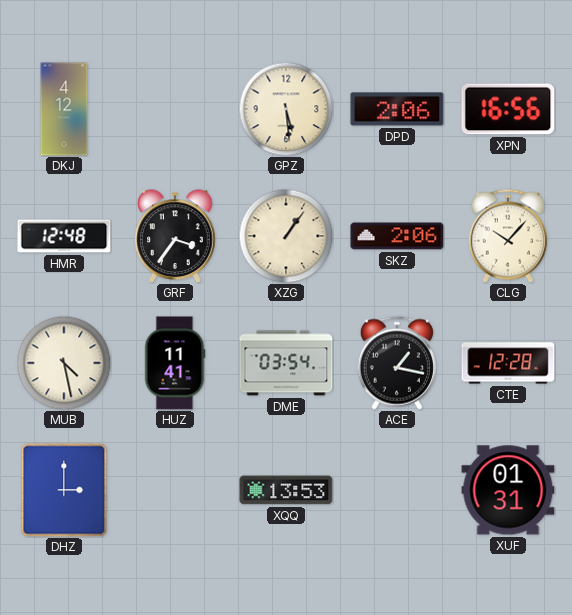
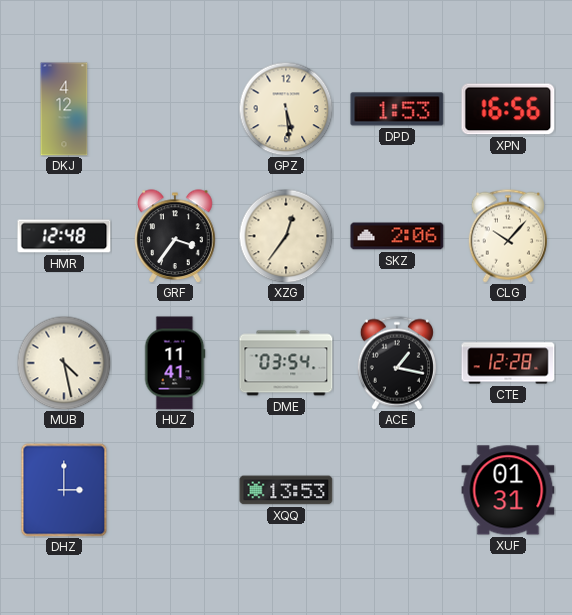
DPD: 2:06 -> 1:53 (397, 109)
XZG: 1:06 -> 12:36 (286, 236)
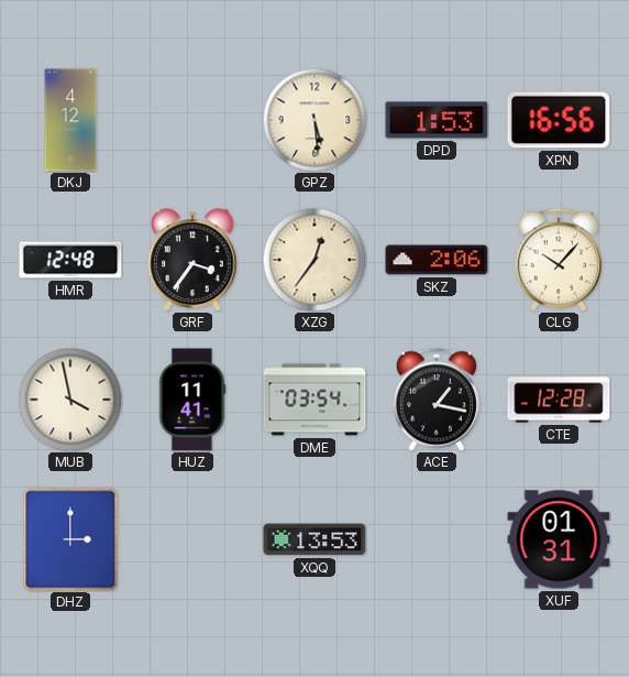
MUB: 4:28 -> 3:58 (70, 400)
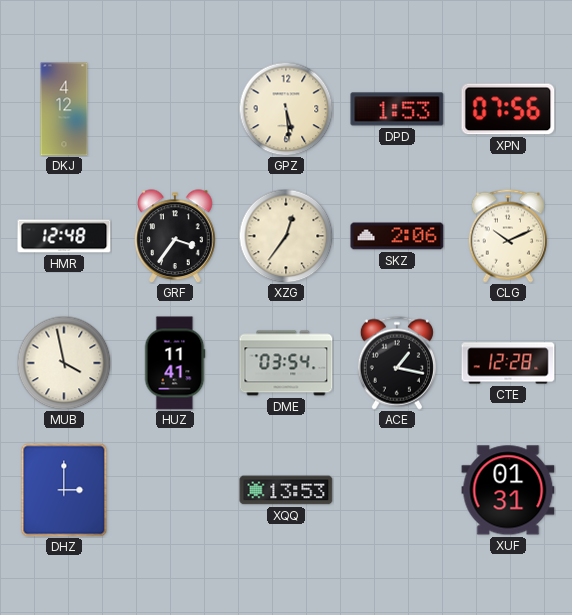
XPN: 16:56 -> 07:56 (508, 109)
CLG: 10:07 -> 10:11 (508, 236)
